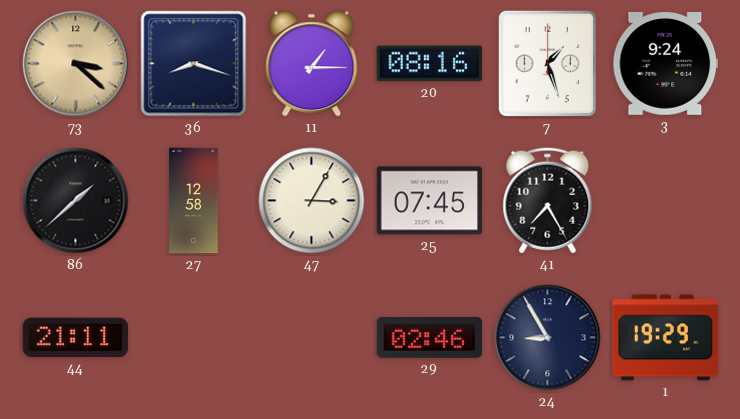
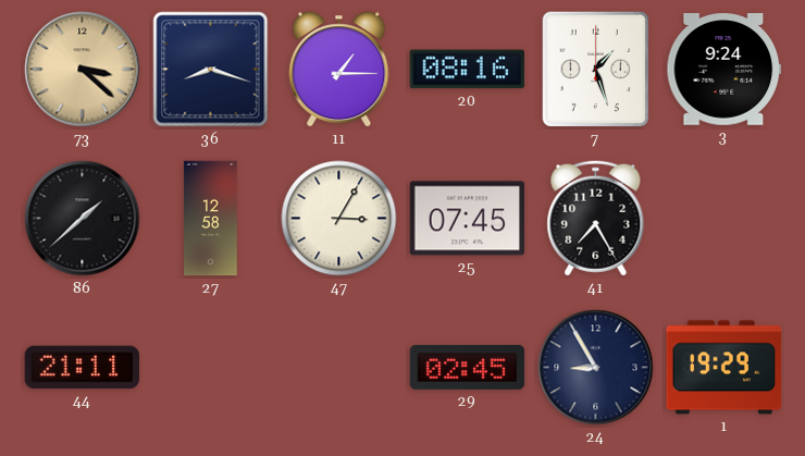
29: 02:46 -> 02:45 (468, 367)
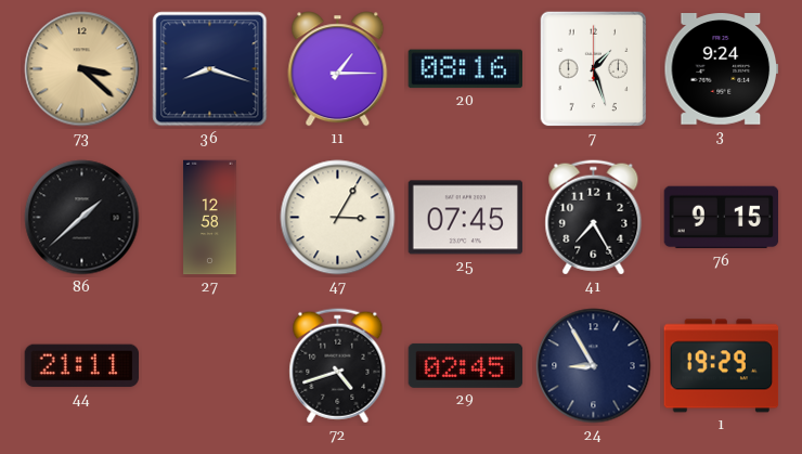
76: none -> 9:15 (722, 218)
72: none -> 4:42 (338, 366)
